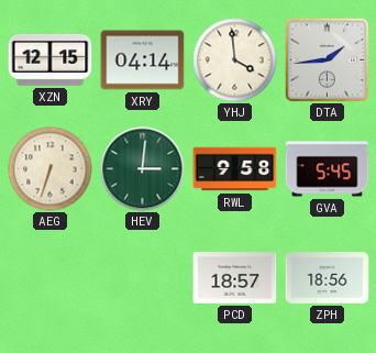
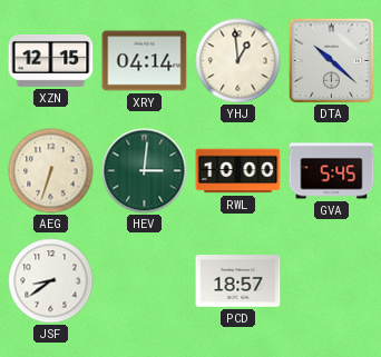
YHJ: 3:59 -> 12:59 (238, 61)
DTA: 1:44 -> 10:22 (331, 60)
RWL: 9:58 -> 10:00 (238, 171)
JSF: none -> 8:39 (51, 281)
ZPH: 18:56 -> none (328, 278)
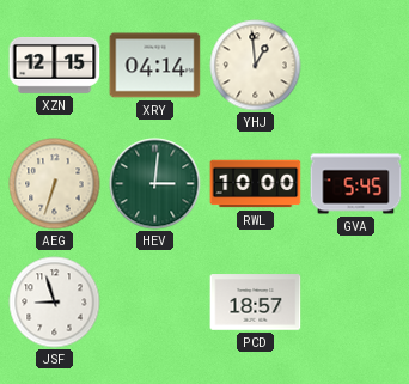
DTA: 10:22 -> none (331, 60)
JSF: 8:39 -> 8:57 (55, 303)
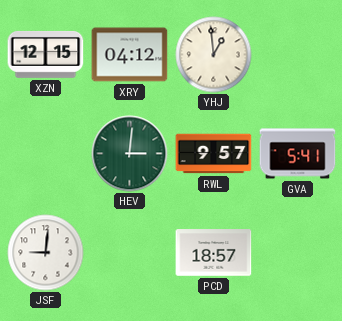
XRY: 04:14 -> 04:12 (130, 55)
AEG: 6:33 -> none (55, 184)
RWL: 10:00 -> 9:57 (214, 154)
GVA: 5:45 -> 5:41 (298, 154)
JSF: 8:57 -> 9:01 (46, 253)
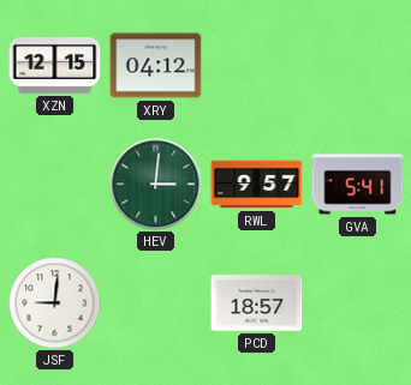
YHJ: 12:59 -> none (214, 55)
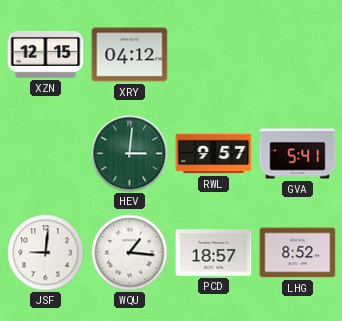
WQU: none -> 1:16 (130, 253)
LHG: none -> 8:52 (298, 253)
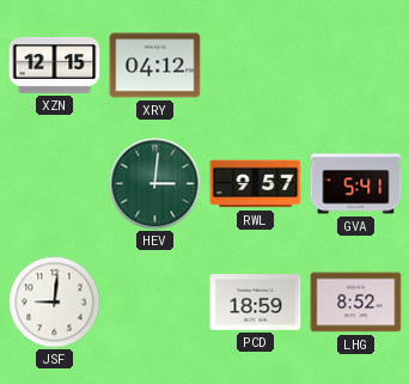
WQU: 1:16 -> none (130, 253)
PCD: 18:57 -> 18:59 (256, 303)
